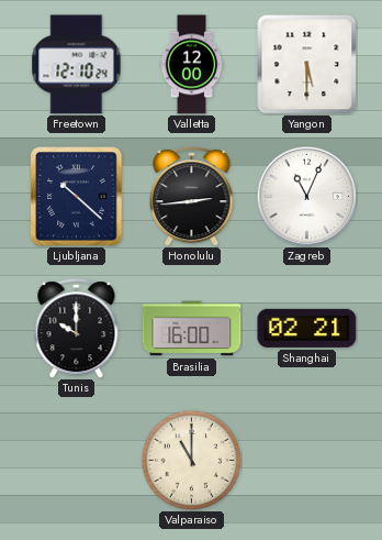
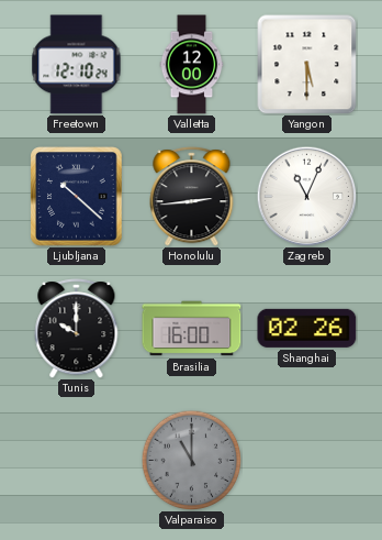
Shanghai: 02:21 -> 02:26 (307, 328)
Valparaiso dial: cream -> grey (191, 460)
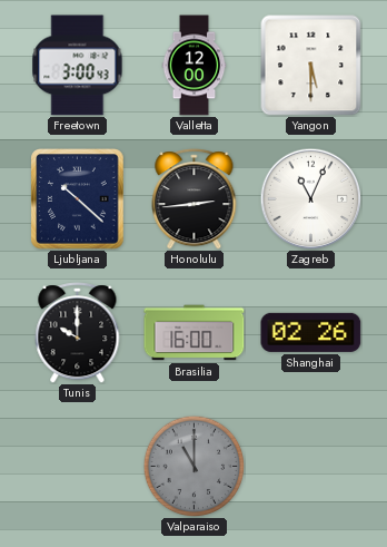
Freetown: 12:10 -> 3:00 (78, 66)
